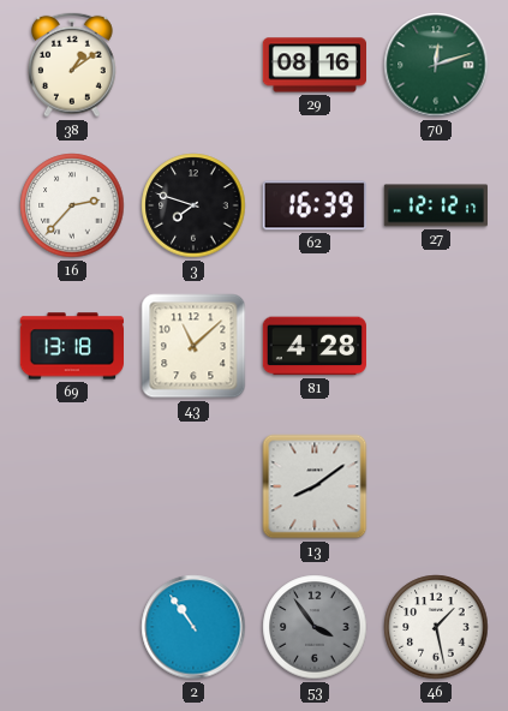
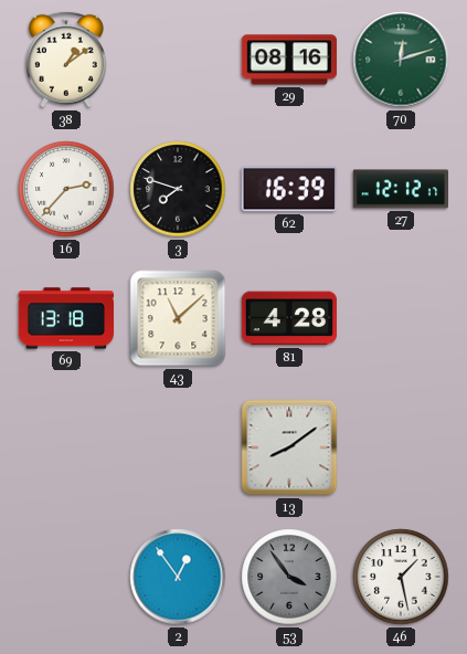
2: 10:54 -> 12:54 (178, 577)
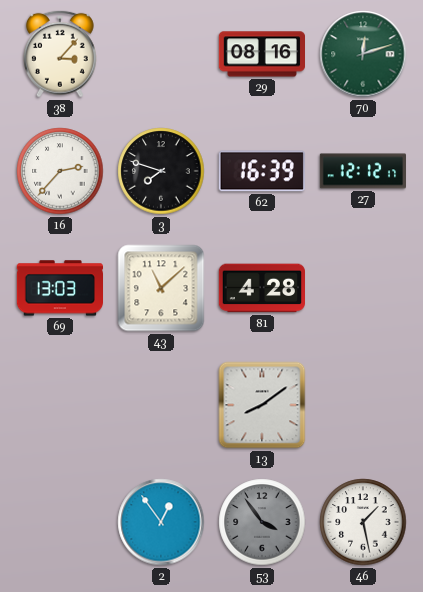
38: 1:09 -> 3:07 (60, 54)
69: 13:18 -> 13:03 (59, 288)
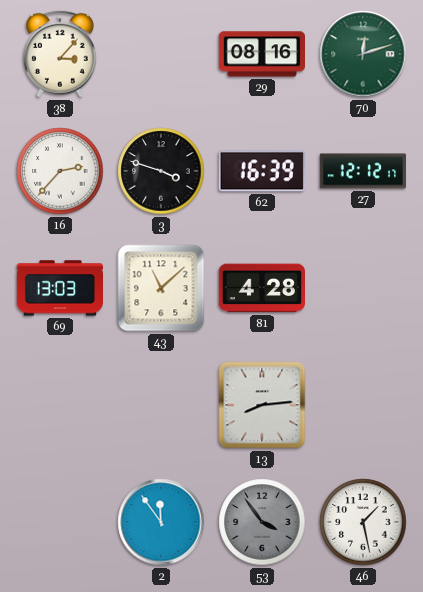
3: 7:48 -> 3:48 (161, 171)
13: 8:09 -> 8:14 (262, 405)
2: 12:54 -> 11:54 (161, 522)
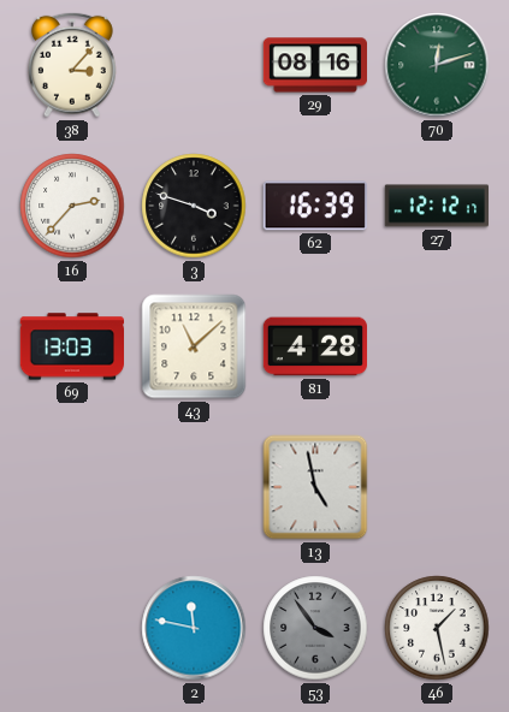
13: 8:14 -> 4:58 (315, 487)
2: 11:54 -> 11:47 (194, 628)
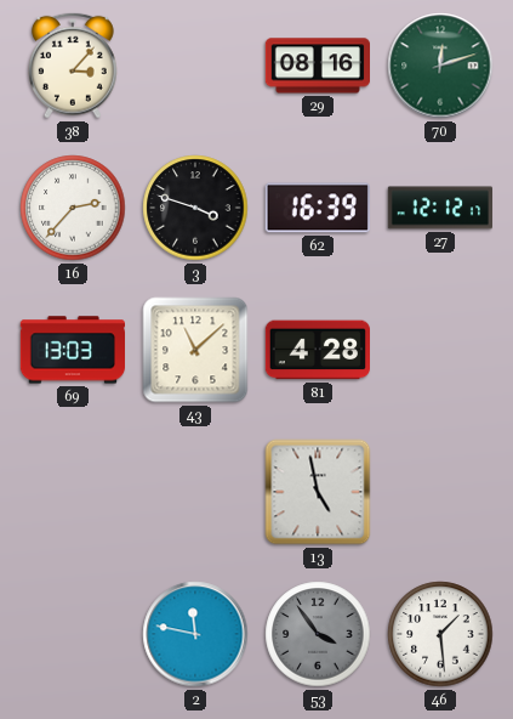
46: 1:28 -> 1:29 (440, 634)
